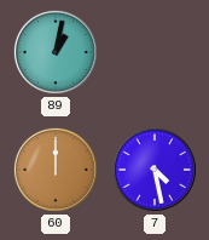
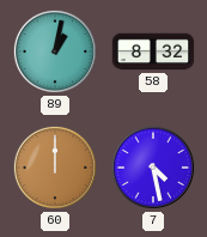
58: none -> 8:32 (153, 51)
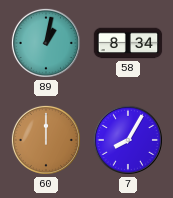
58: 8:32 -> 8:34 (128, 43)
7: 4:28 -> 8:05 (128, 140)
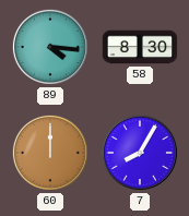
89: 1:02 -> 4:16 (50, 47)
58: 8:34 -> 8:30 (140, 47)
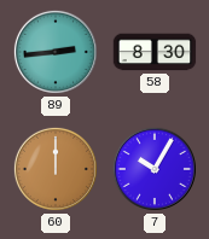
89: 4:16 -> 2:44 (56, 52)
7: 8:05 -> 10:05 (155, 169)
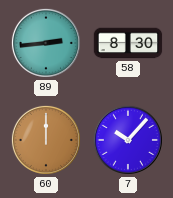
7: 10:05 -> 10:07 (128, 140)
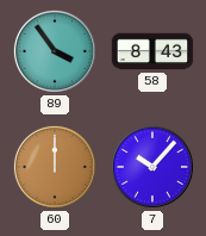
89: 2:44 -> 3:54 (55, 51)
58: 8:30 -> 8:43 (152, 51)
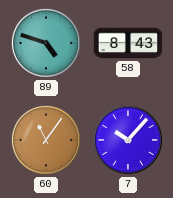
89: 3:54 -> 4:48 (46, 43)
60: 12:00 -> 11:06 (46, 140)
